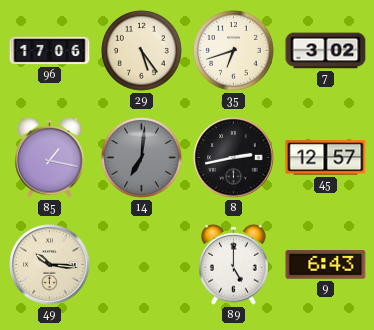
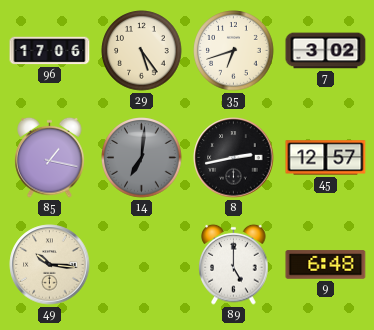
9: 6:43 -> 6:48 (326, 265)
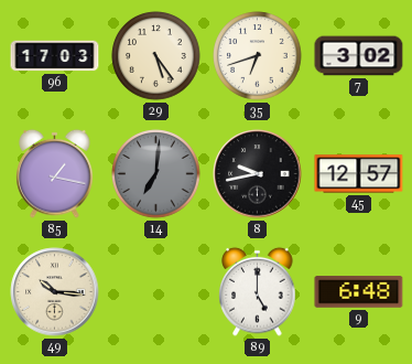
96: 17:06 -> 17:03 (55, 56)
8: 2:43 -> 9:43 (258, 174)
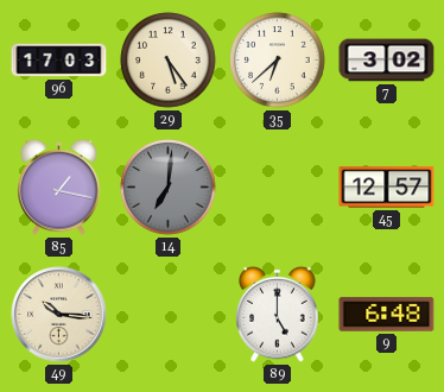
35: 6:42 -> 6:38 (278, 61)
8: 9:43 -> none (258, 174)
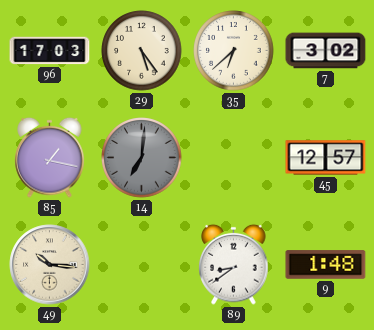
89: 5:00 -> 8:39 (234, 264)
9: 6:48 -> 1:48 (326, 265)
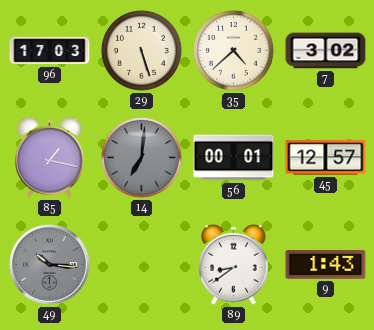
29: 5:24 -> 5:27 (142, 51)
35: 6:38 -> 4:38 (234, 51)
56: none -> 00:01 (234, 158)
49 dial: cream -> grey (50, 265)
9: 1:48 -> 1:43 (326, 265)
